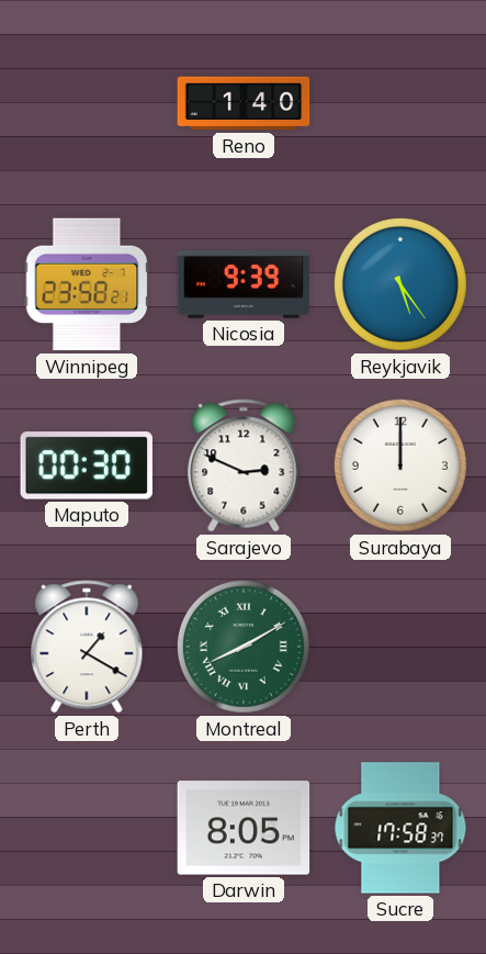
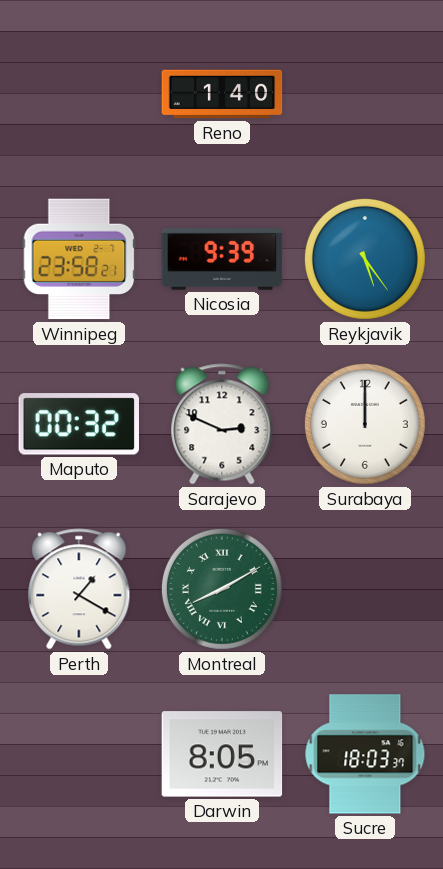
Maputo: 00:30 -> 00:32 (78, 424)
Sucre: 17:58 -> 18:03 (365, 754)
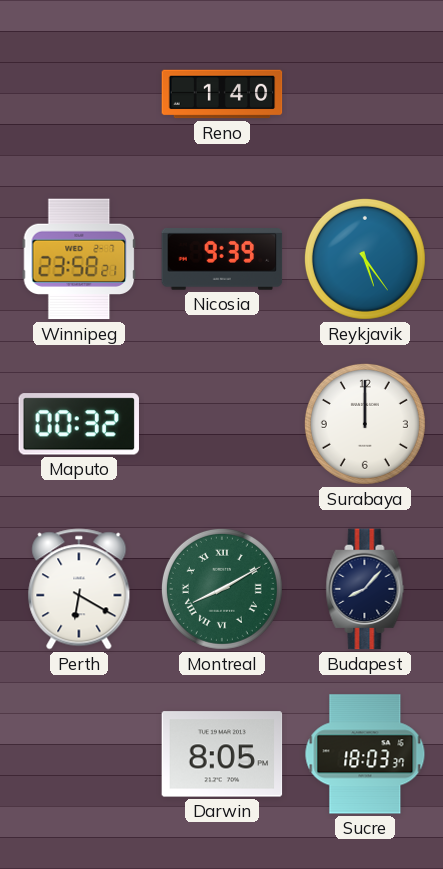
Sarajevo: 2:49 -> none (222, 424)
Perth: 1:20 -> 6:20 (79, 589)
Budapest: none -> 8:07 (365, 589)
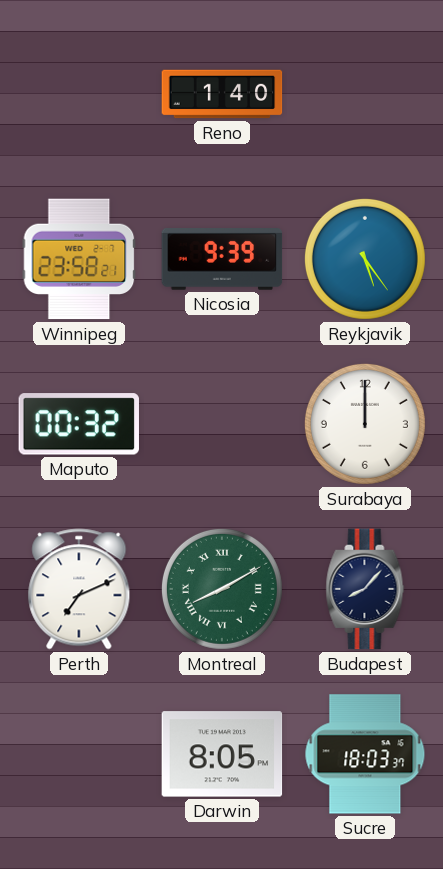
Perth: 6:20 -> 7:11 (79, 589)
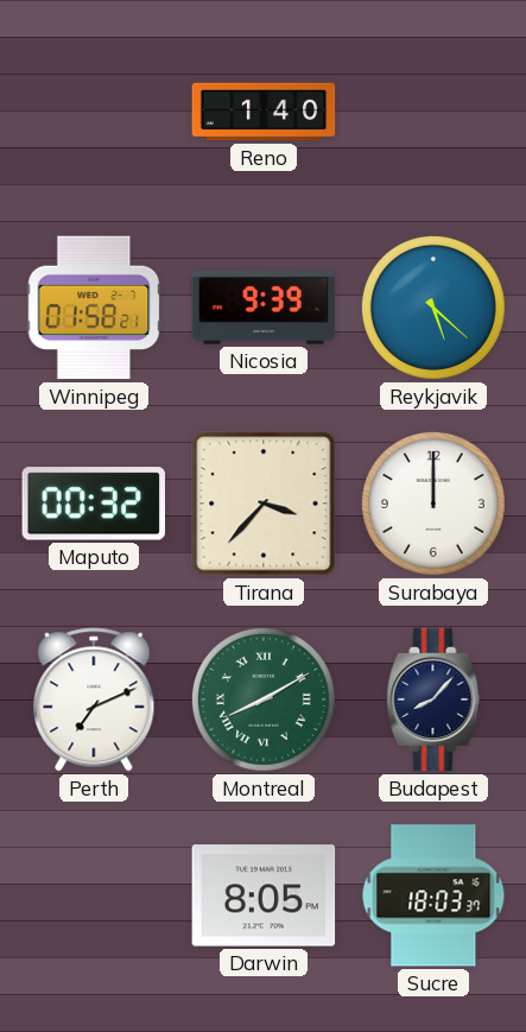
Winnipeg: 23:58 -> 01:58 (94, 308)
Reykjavik: 5:24 -> 5:22 (433, 308)
Tirana: none -> 3:37 (264, 504)
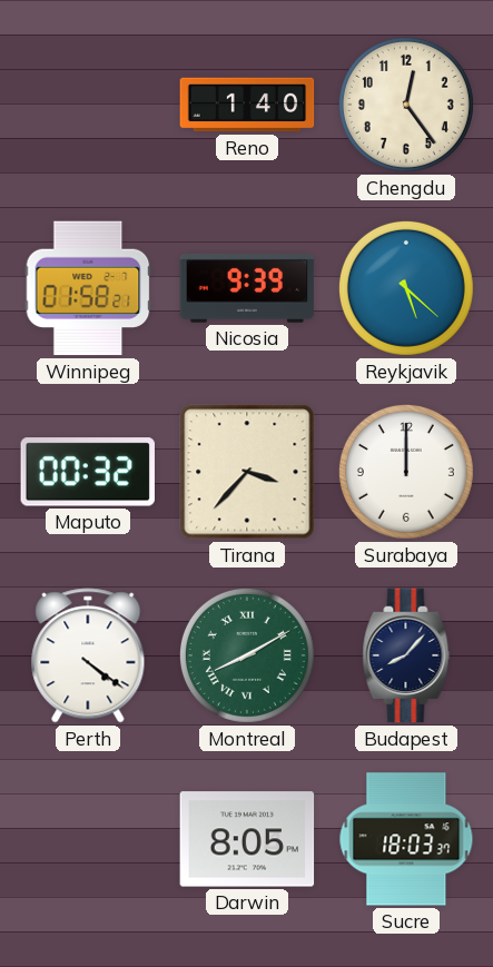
Chengdu: none -> 12:24 (406, 105)
Perth: 7:11 -> 4:21 (88, 655)
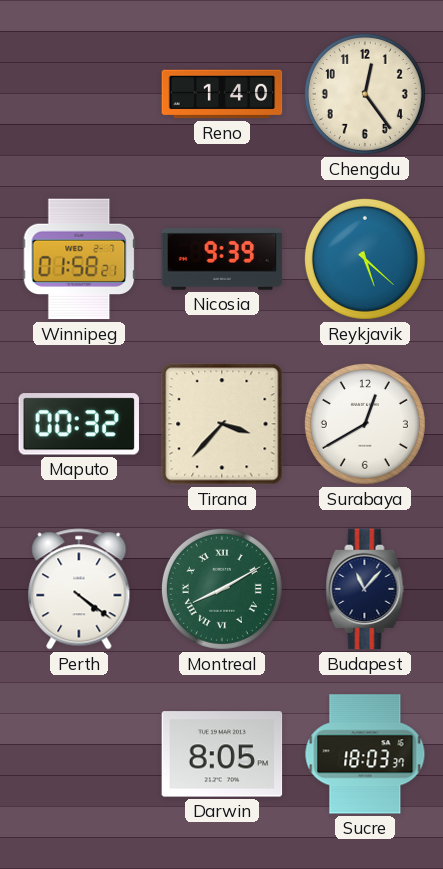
Surabaya: 12:00 -> 12:40 (365, 424)
Budapest: 8:07 -> 11:07 (365, 589)
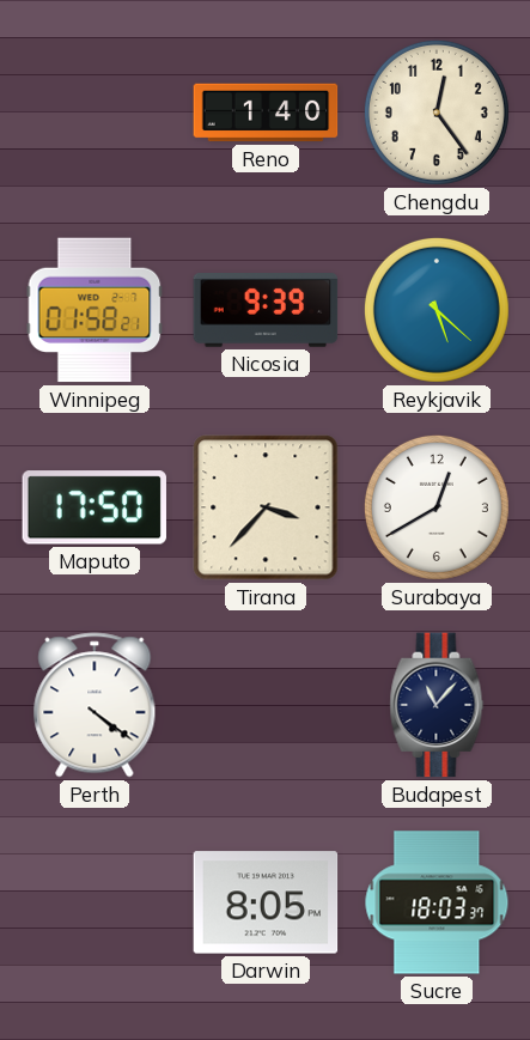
Maputo: 00:32 -> 17:50 (93, 507)
Montreal: 8:10 -> none (222, 589)
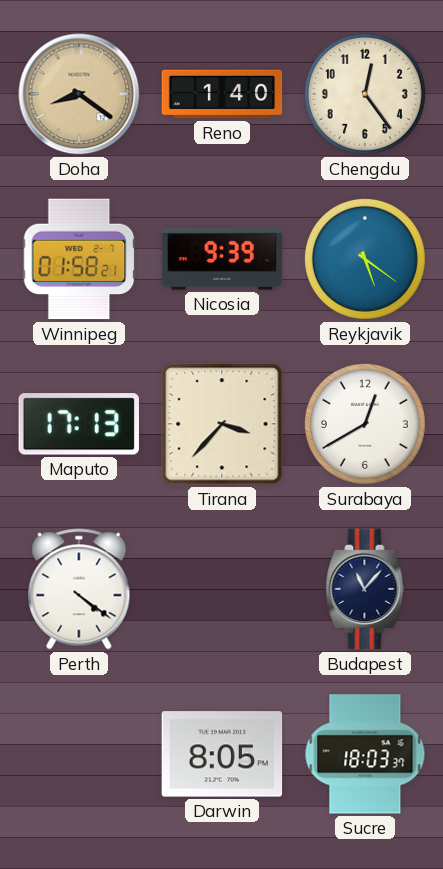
Doha: none -> 8:21 (79, 94)
Reykjavik: 5:22 -> 5:21 (365, 259)
Maputo: 17:50 -> 17:13 (78, 424)
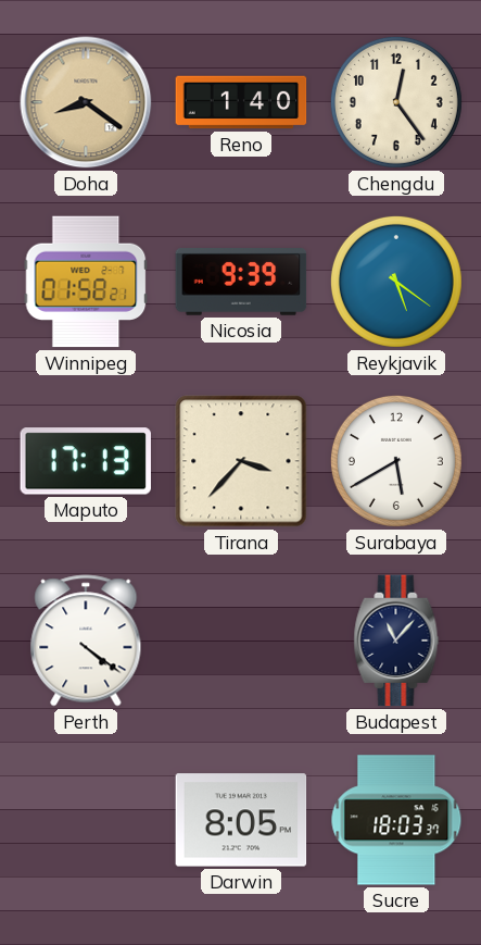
Surabaya: 12:40 -> 5:40 (396, 461)
